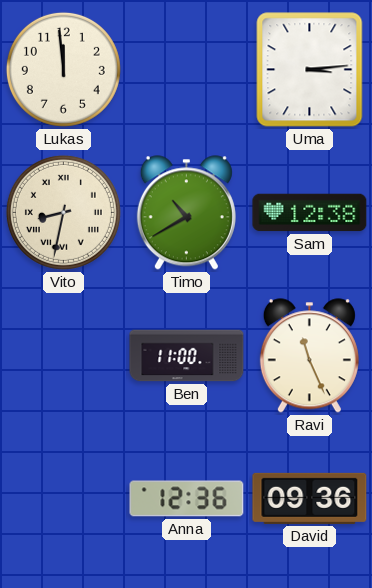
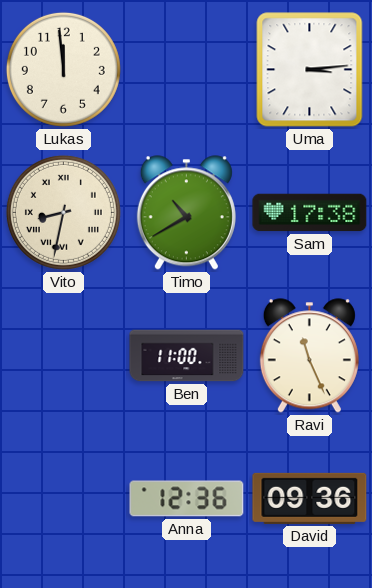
Sam: 12:38 -> 17:38 (310, 213)
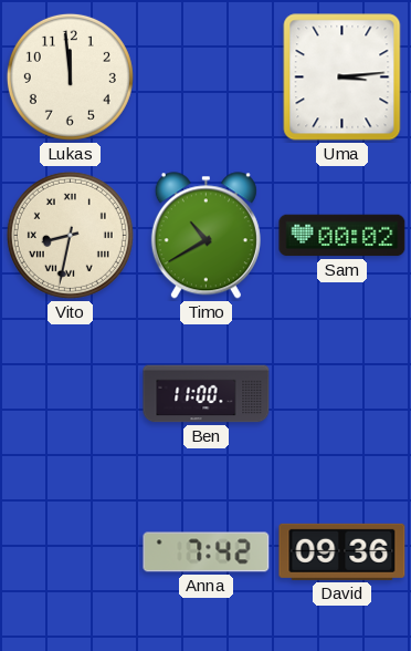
Sam: 17:38 -> 00:02 (342, 236)
Ravi: 11:26 -> none (309, 356)
Anna: 12:36 -> 7:42 (207, 552)
